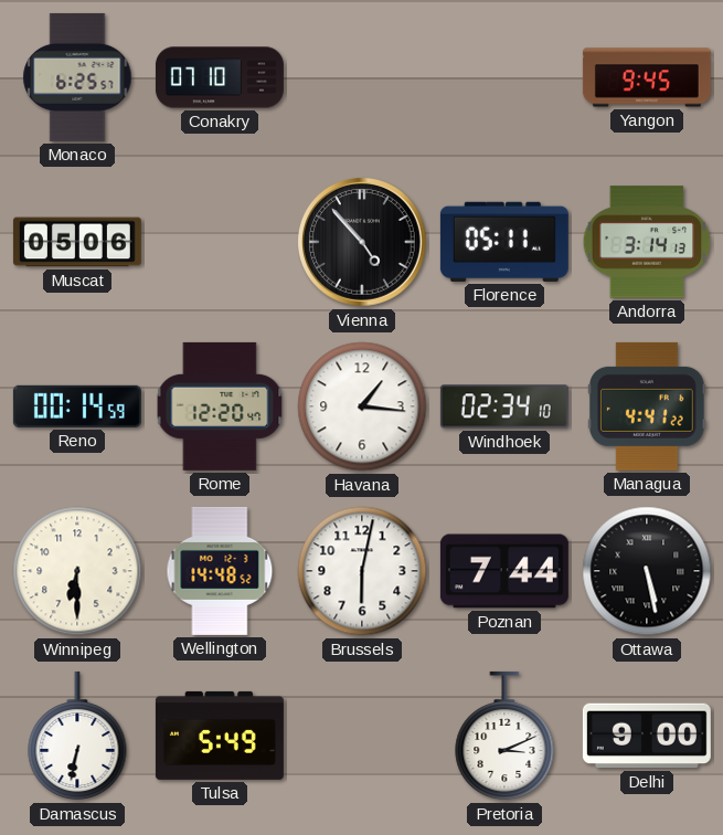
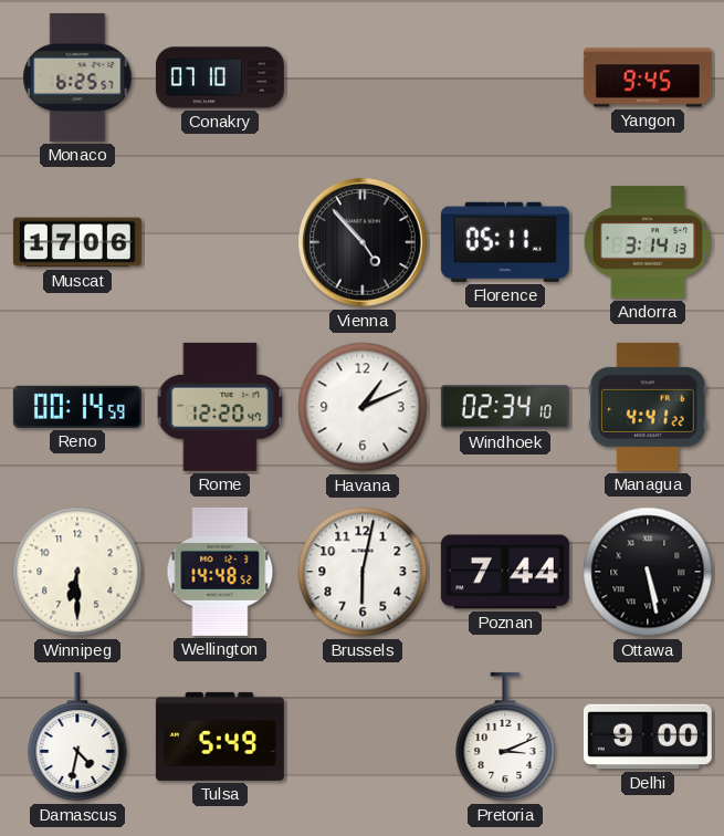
Muscat: 05:06 -> 17:06 (77, 242)
Havana: 1:16 -> 1:11 (363, 407)
Damascus: 6:32 -> 4:32 (77, 736)
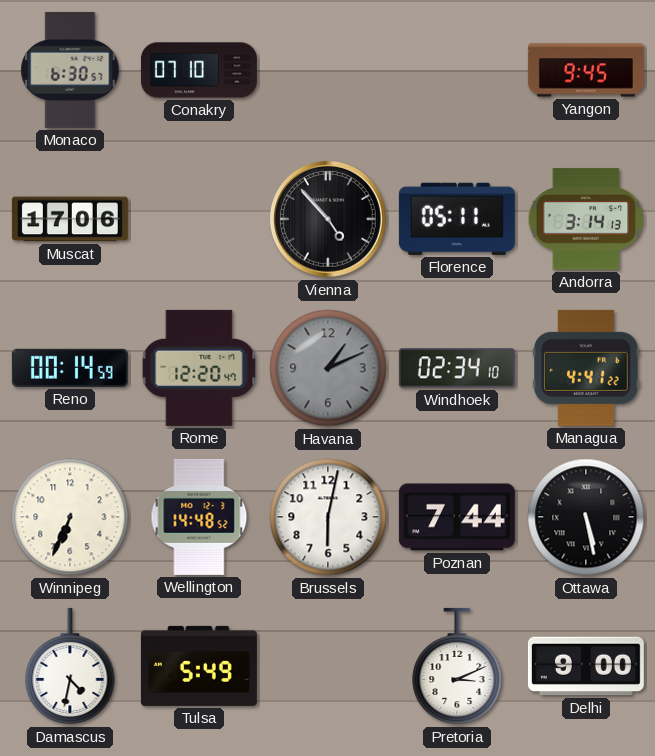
Monaco: 6:25 -> 6:30 (70, 70)
Havana dial: white -> grey (328, 368)
Winnipeg: 6:30 -> 6:34 (70, 517)
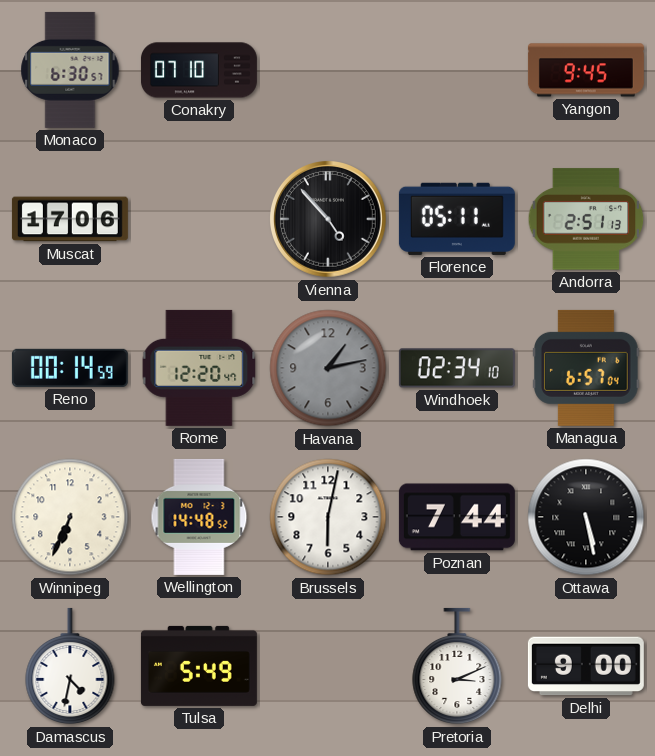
Andorra: 3:14 -> 2:51 (586, 219)
Havana: 1:11 -> 1:13 (328, 368)
Managua: 4:41 -> 6:57 (587, 368)
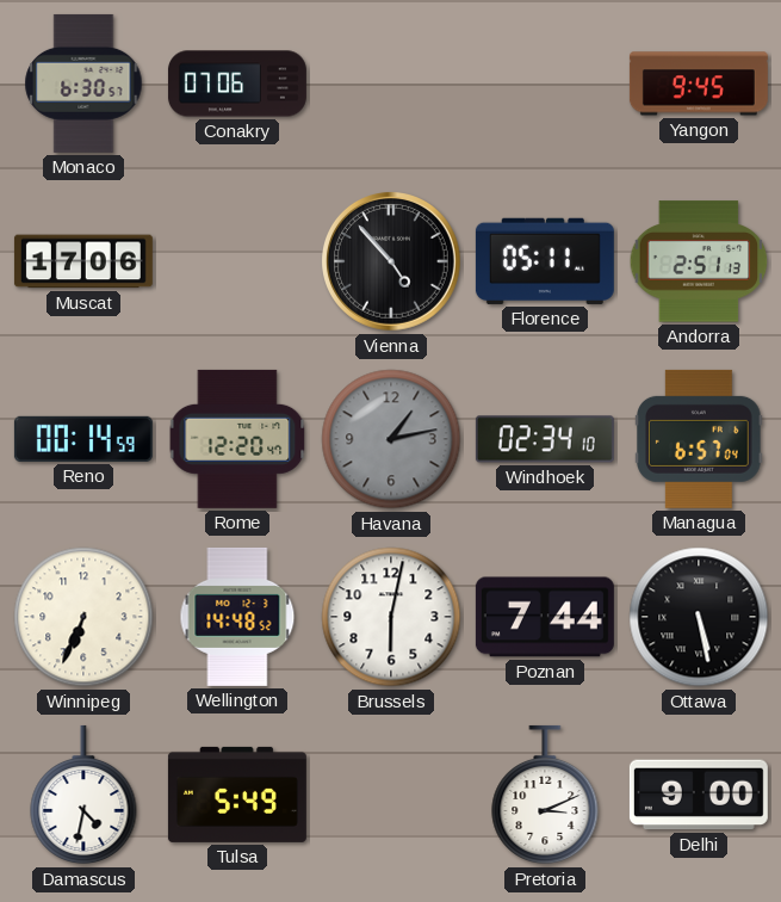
Conakry: 07:10 -> 07:06 (237, 84)
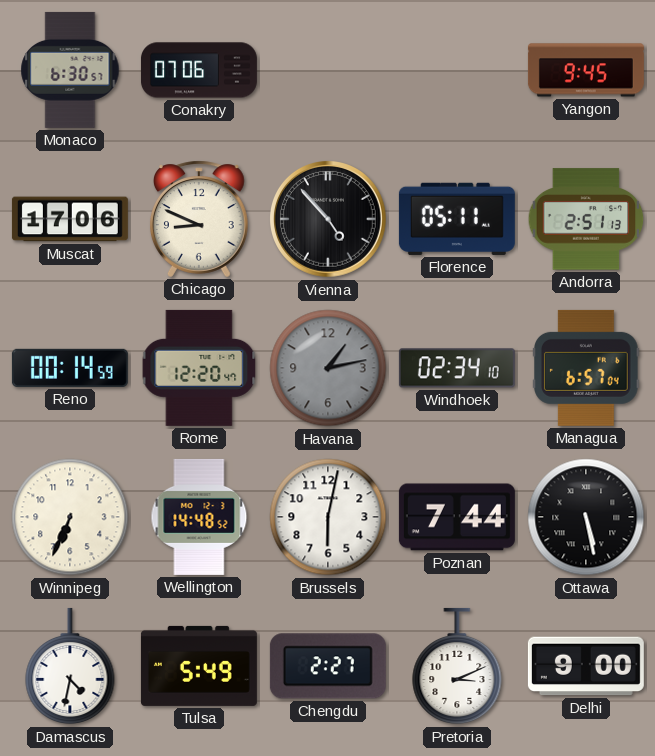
Chicago: none -> 8:49 (199, 219)
Chengdu: none -> 2:27 (328, 666)
